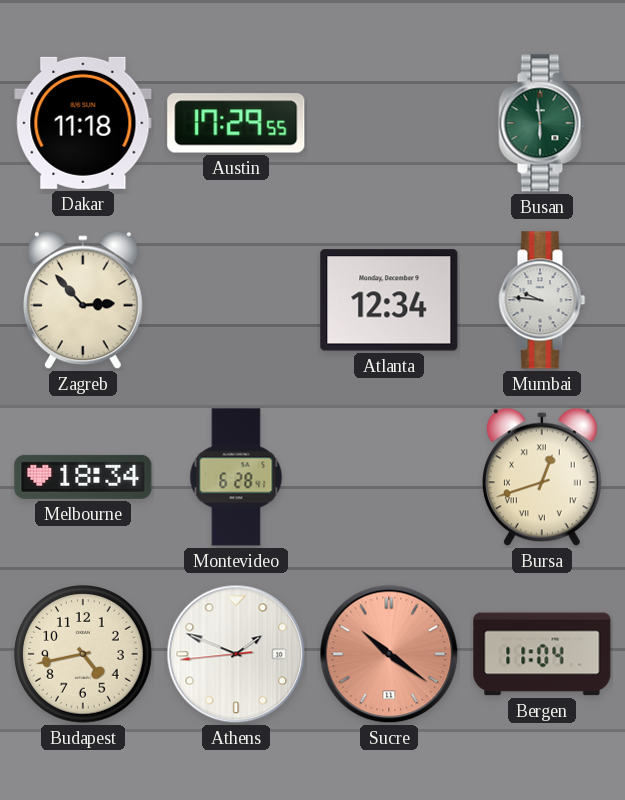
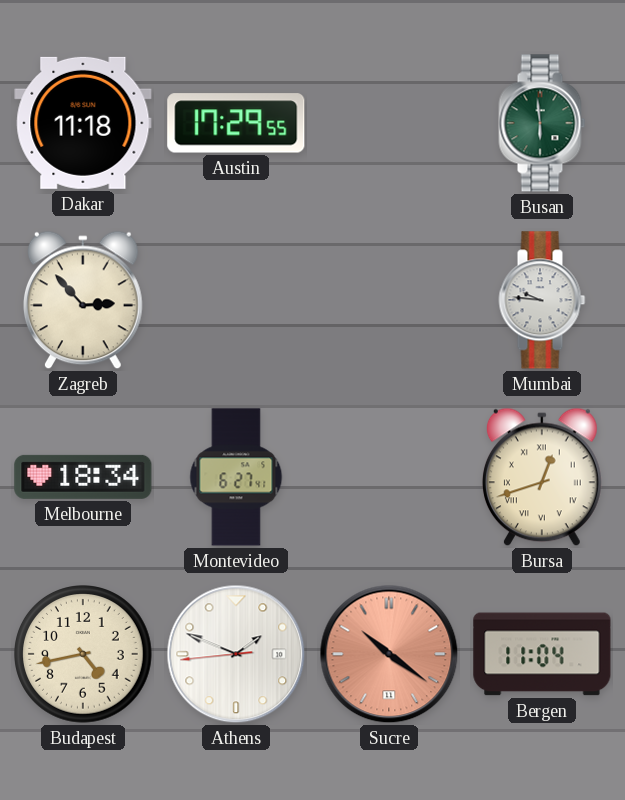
Atlanta: 12:34 -> none (389, 300)
Montevideo: 6:28 -> 6:27 (236, 477)
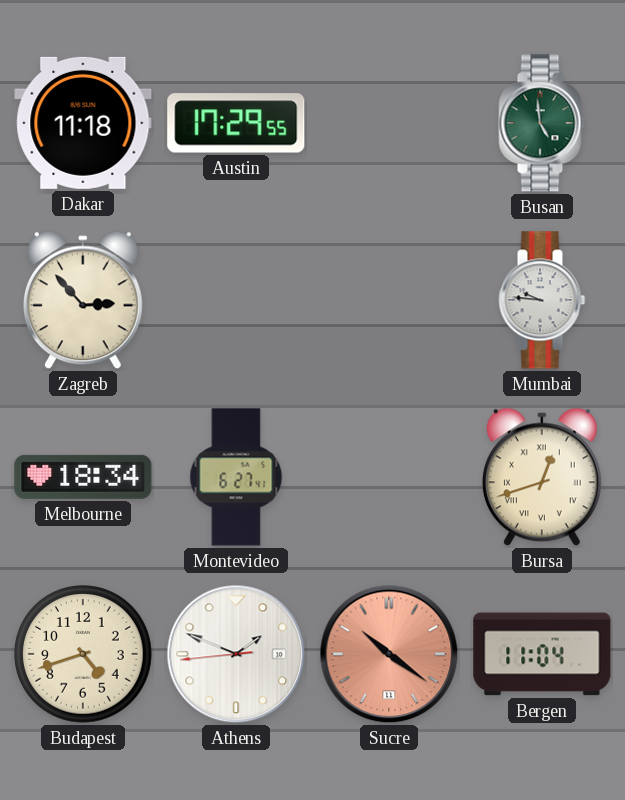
Busan: 5:59 -> 4:59 (542, 123)
Budapest: 4:43 -> 4:42 (84, 655)
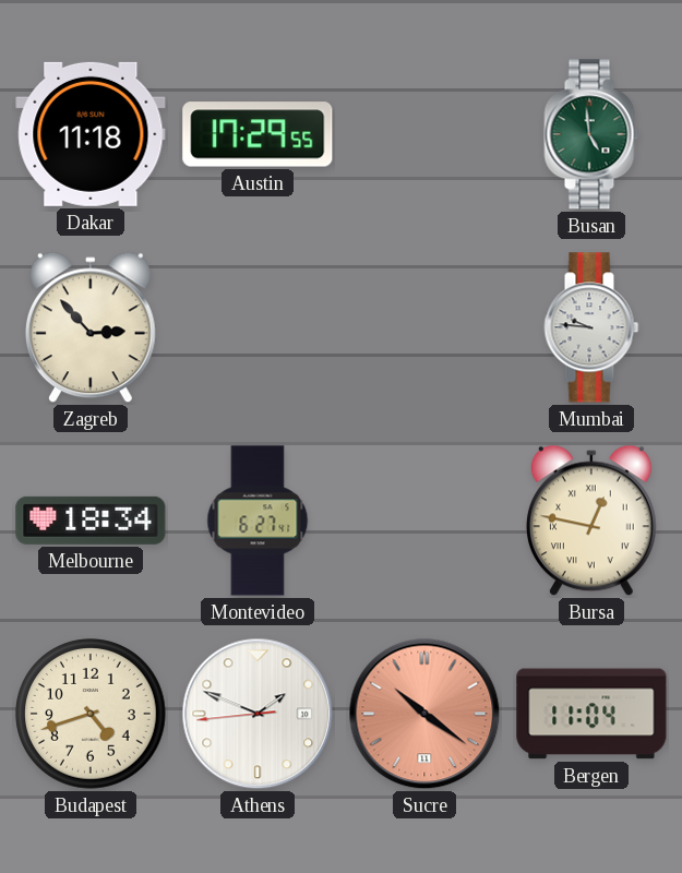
Bursa: 12:42 -> 12:47 (591, 521)
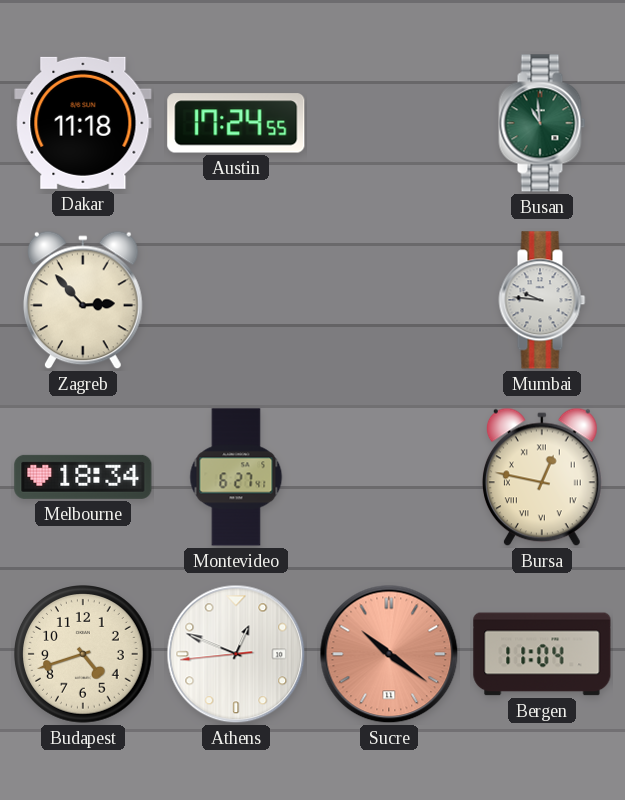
Austin: 17:29 -> 17:24 (236, 123)
Busan: 4:59 -> 10:59 (542, 123)
Athens: 1:48 -> 12:48 (236, 654)
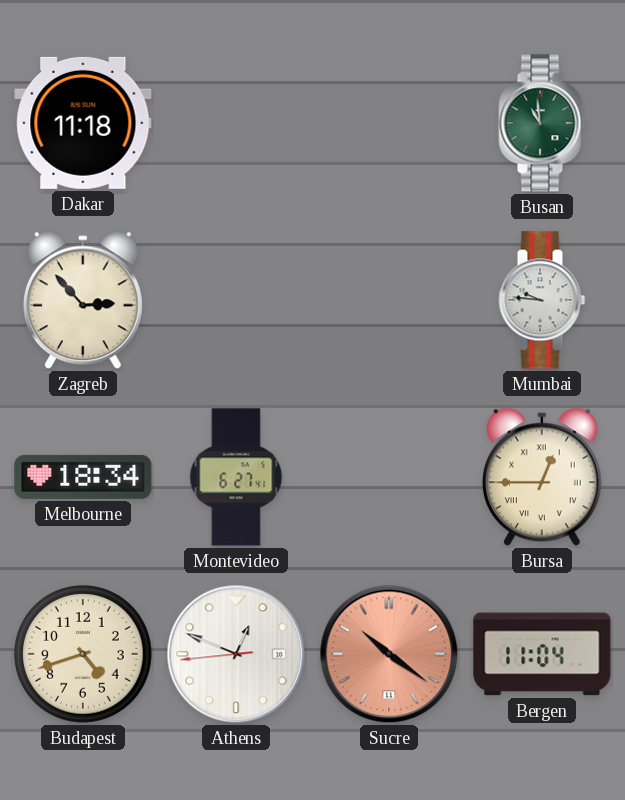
Austin: 17:24 -> none (236, 123)
Bursa: 12:47 -> 12:45 (542, 477)
